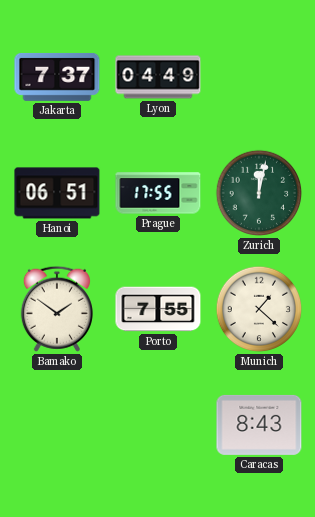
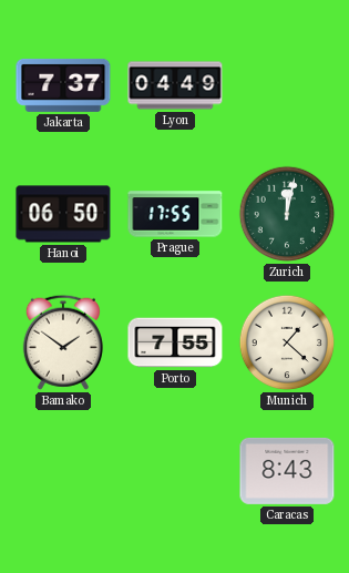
Hanoi: 06:51 -> 06:50 (63, 214)
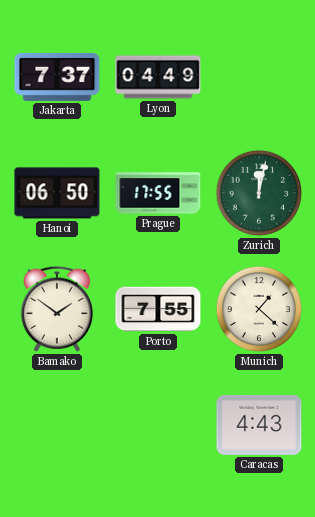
Caracas: 8:43 -> 4:43 (259, 425)
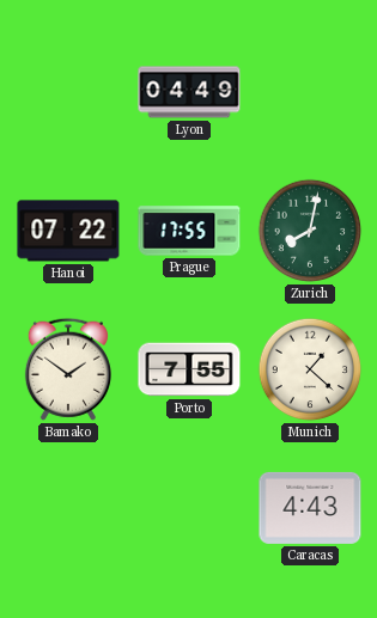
Jakarta: 7:37 -> none (57, 77)
Hanoi: 06:50 -> 07:22 (68, 231)
Zurich: 12:02 -> 8:02 (310, 231)
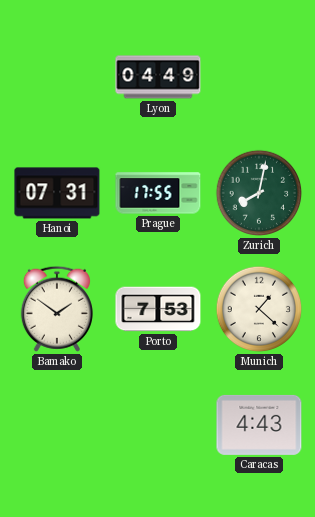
Hanoi: 07:22 -> 07:31 (57, 193)
Porto: 7:55 -> 7:53 (158, 309)
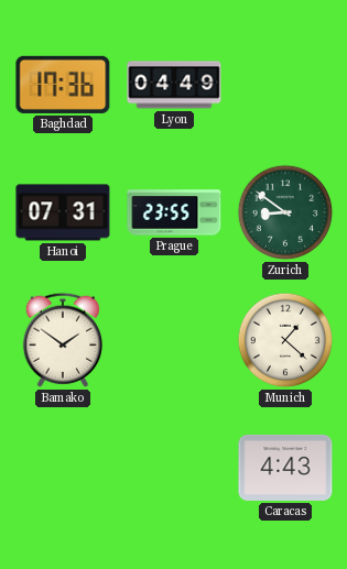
Baghdad: none -> 17:36 (63, 85)
Prague: 17:55 -> 23:55 (174, 212)
Zurich: 8:02 -> 8:51 (285, 212)
Porto: 7:53 -> none (158, 309)
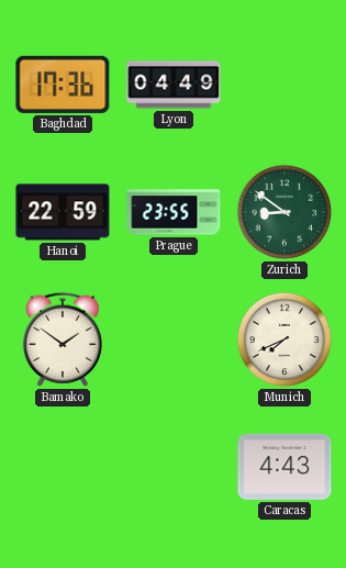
Hanoi: 07:31 -> 22:59 (63, 212)
Munich: 1:22 -> 7:41 (284, 339)
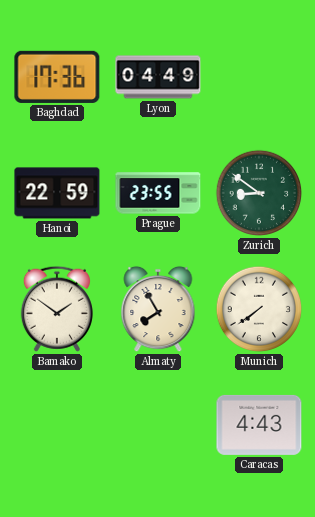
Almaty: none -> 7:55 (158, 309)
Munich: 7:41 -> 7:39 (259, 309)
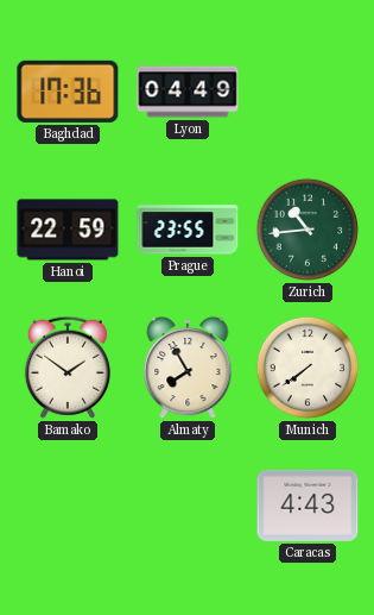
Zurich: 8:51 -> 10:44 (308, 230)
